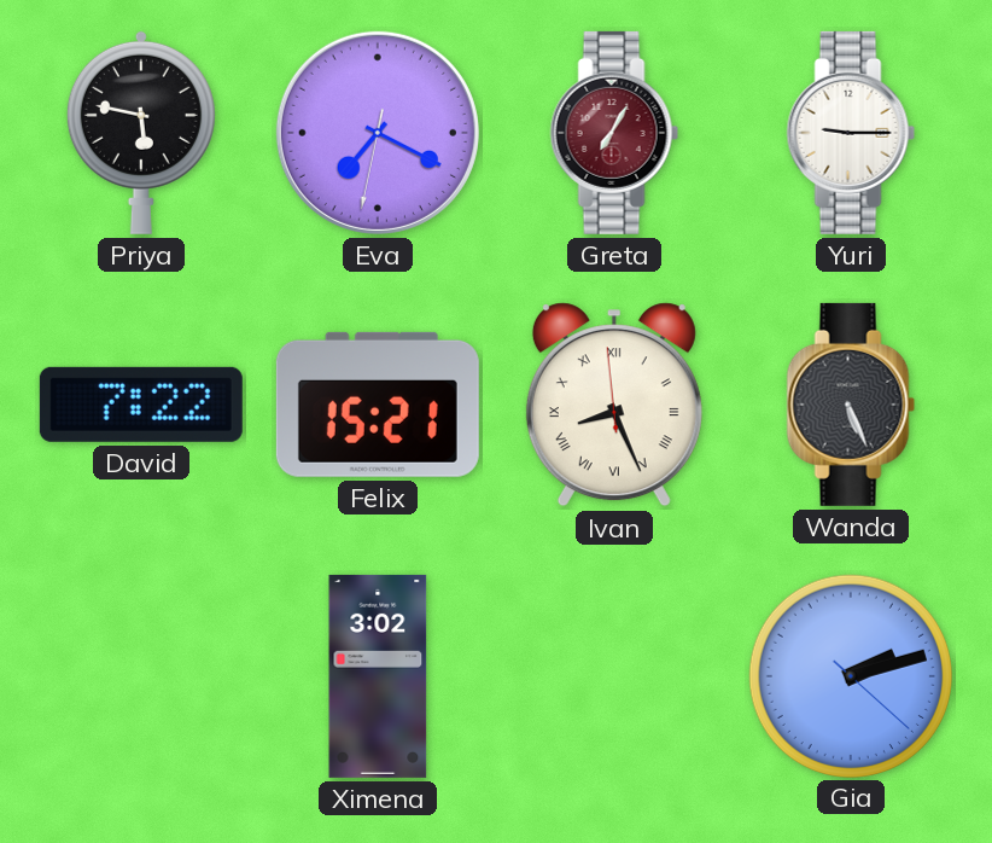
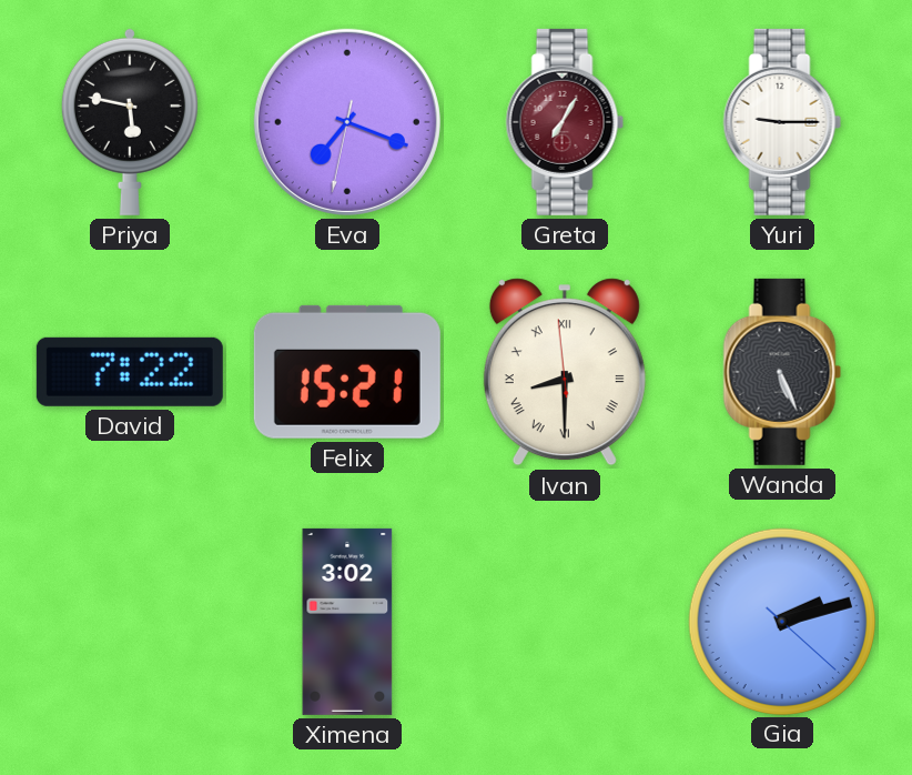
Eva: 7:19 -> 7:18 (347, 122)
Ivan: 8:25 -> 8:29 (565, 372)
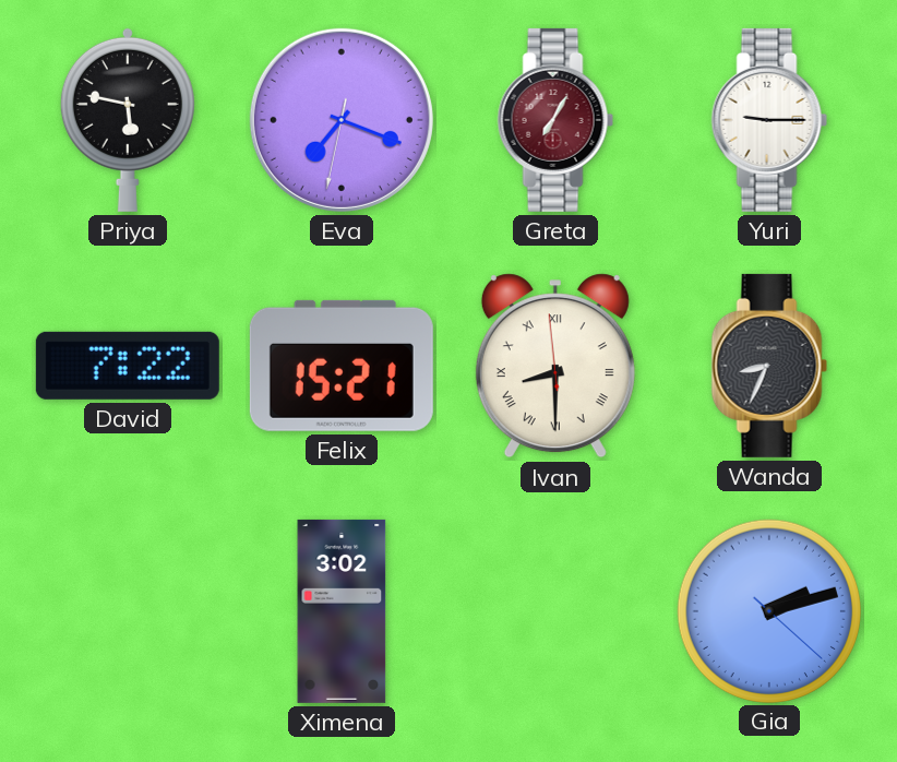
Wanda: 5:26 -> 8:34 (769, 366)
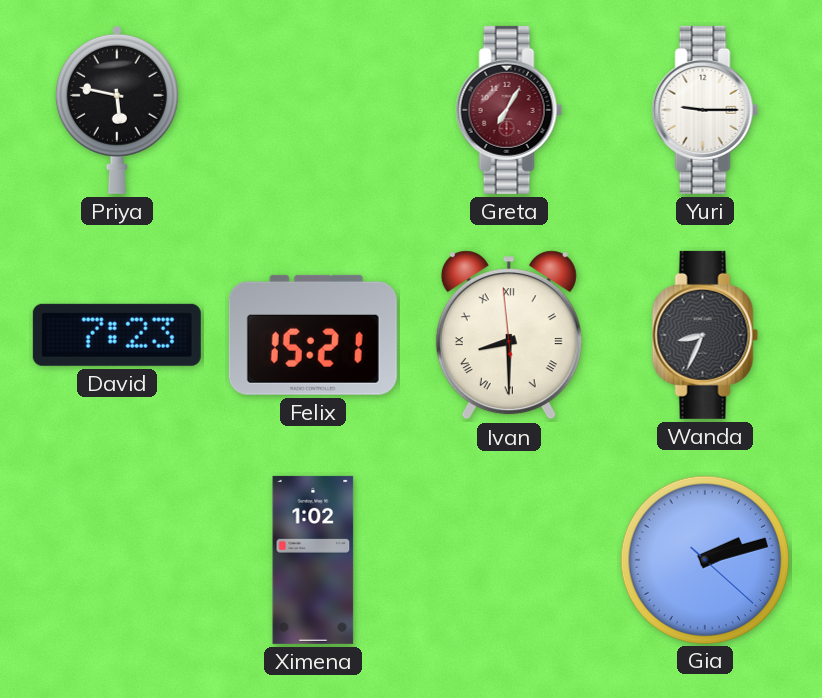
Eva: 7:18 -> none (342, 120)
David: 7:22 -> 7:23 (117, 335)
Ximena: 3:02 -> 1:02 (313, 560)
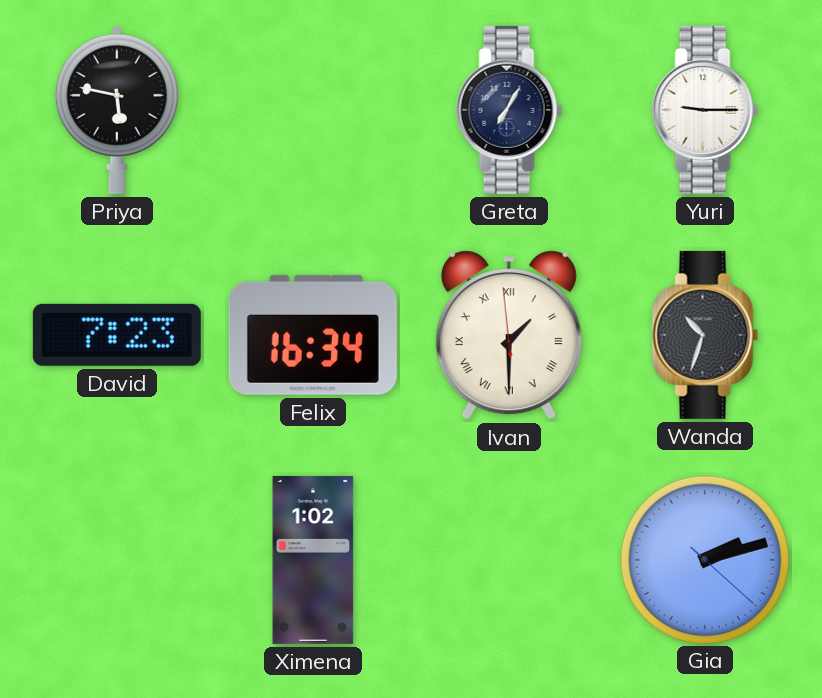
Greta dial: burgundy -> navy (509, 110)
Felix: 15:21 -> 16:34 (313, 335)
Ivan: 8:29 -> 1:29 (509, 335)
Wanda: 8:34 -> 10:33 (705, 335)
